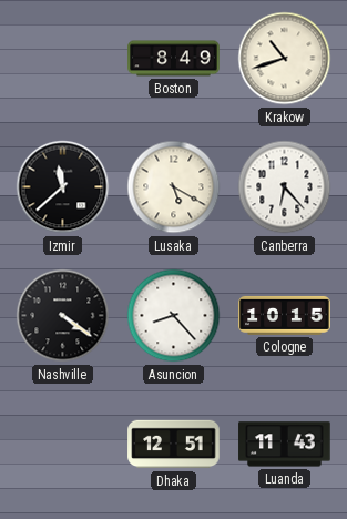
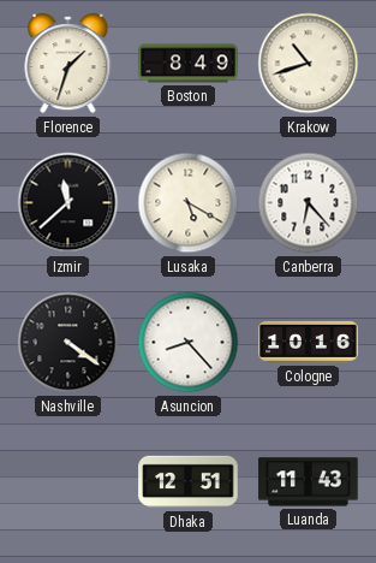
Florence: none -> 1:33 (68, 65)
Cologne: 10:15 -> 10:16 (309, 342)
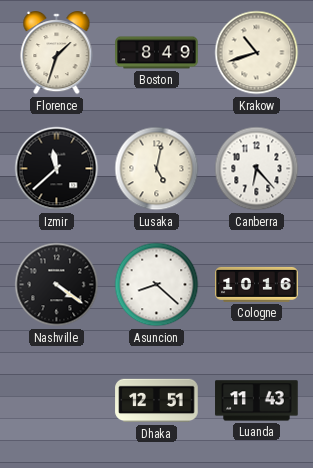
Lusaka: 5:20 -> 5:02 (157, 169)
Asuncion: 8:23 -> 8:22 (157, 285)
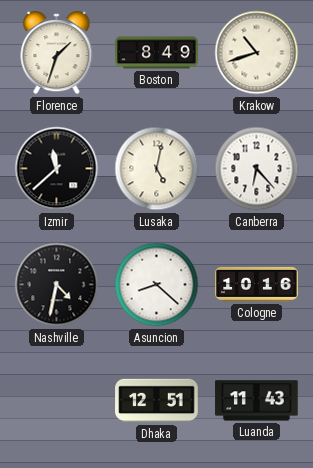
Nashville: 4:21 -> 4:32 (57, 285)
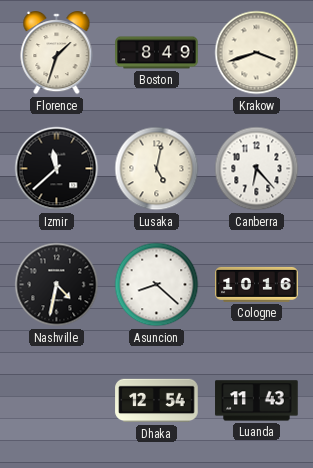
Krakow: 10:42 -> 3:42 (257, 53)
Dhaka: 12:51 -> 12:54 (157, 401)
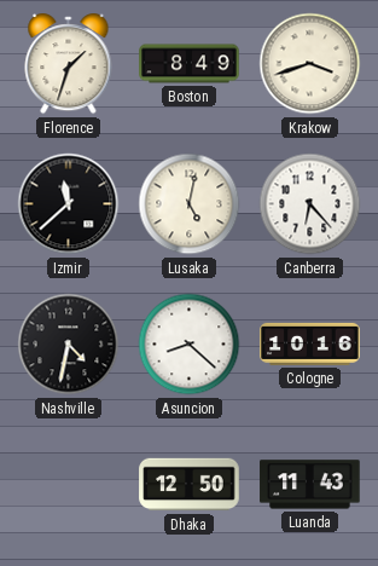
Dhaka: 12:54 -> 12:50 (190, 485)
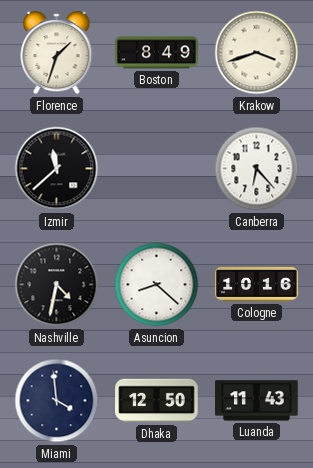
Lusaka: 5:02 -> none (190, 204)
Miami: none -> 3:59 (57, 401)
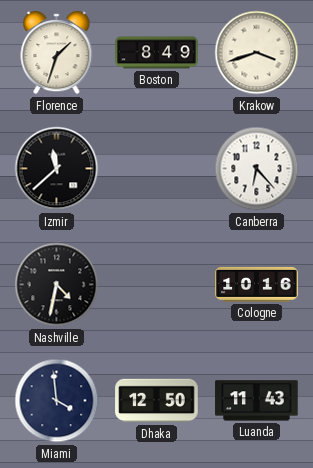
Asuncion: 8:22 -> none (157, 285)
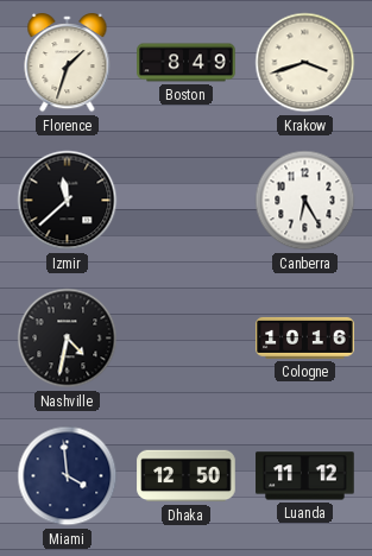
Canberra: 6:23 -> 6:25 (305, 201)
Luanda: 11:43 -> 11:12 (305, 476)
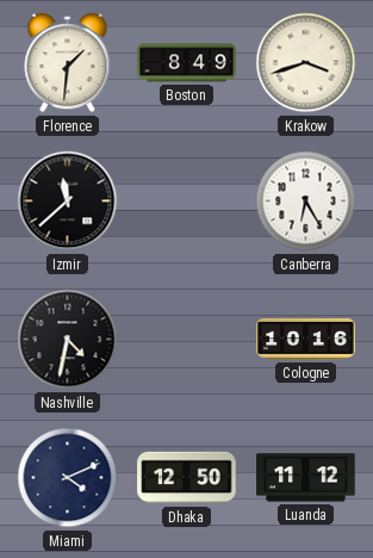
Florence: 1:33 -> 1:31 (68, 64)
Miami: 3:59 -> 4:11 (68, 478)
